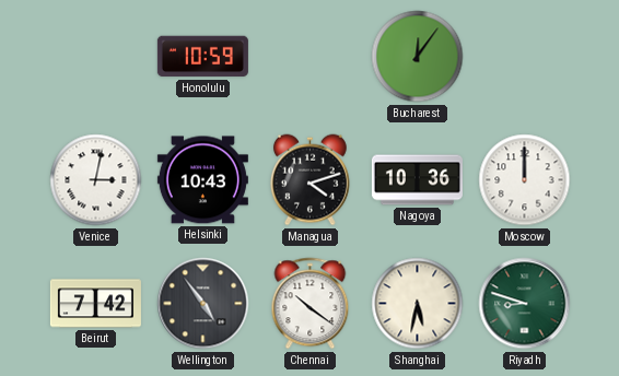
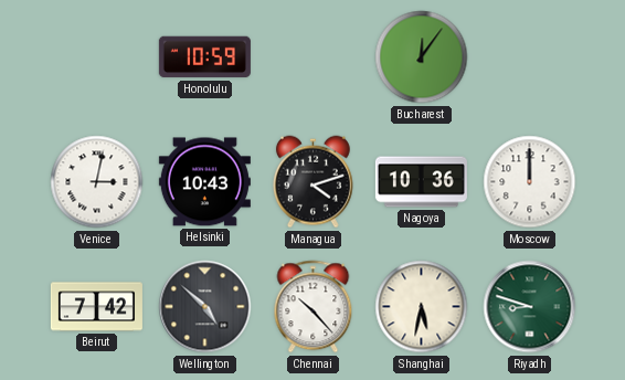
Wellington: 4:54 -> 4:52 (205, 307)
Chennai: 10:21 -> 10:23 (314, 307)
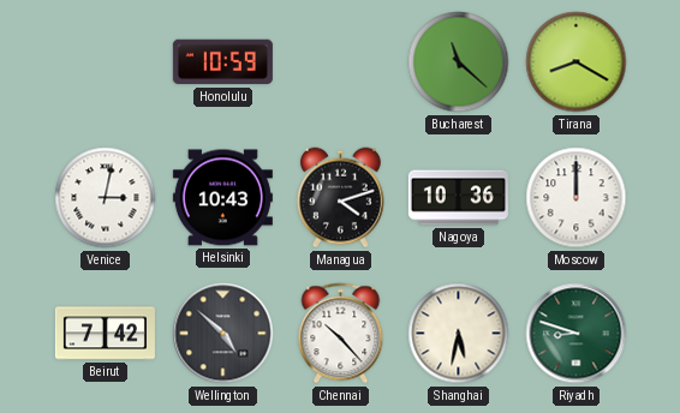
Bucharest: 12:06 -> 11:22 (459, 62)
Tirana: none -> 8:20 (577, 62)
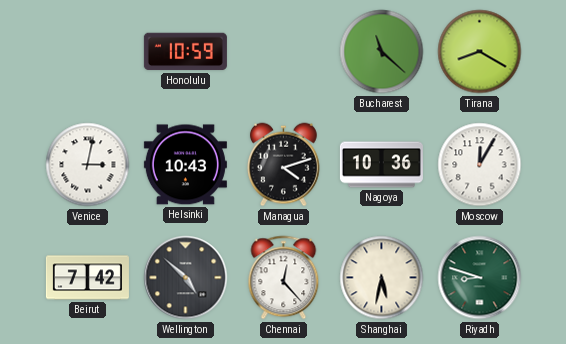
Moscow: 12:00 -> 12:05 (480, 165)
Chennai: 10:23 -> 12:23 (284, 278)
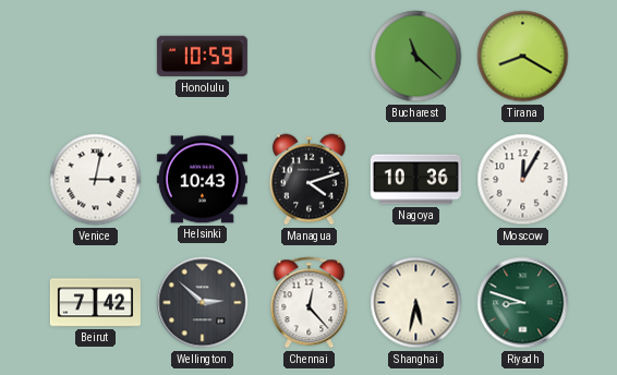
Wellington: 4:52 -> 2:52 (203, 303)
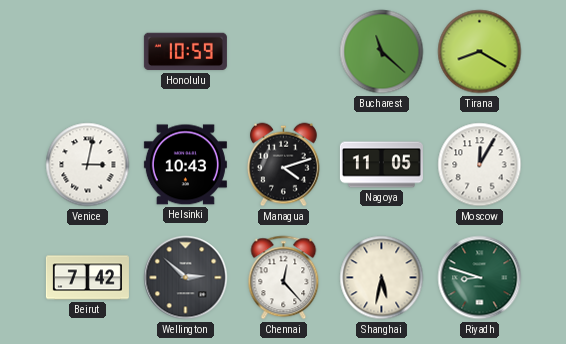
Nagoya: 10:36 -> 11:05 (381, 165)
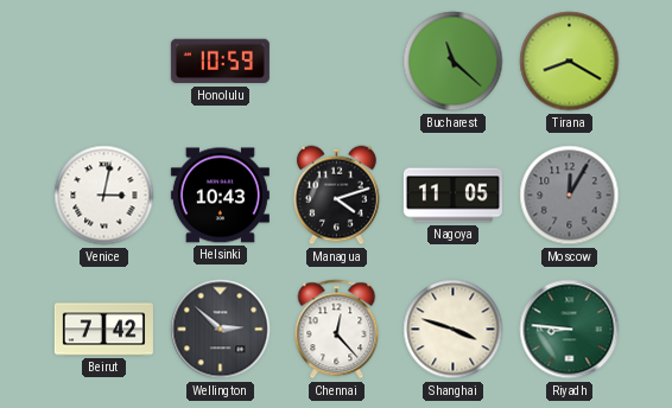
Moscow dial: white -> grey (570, 196)
Shanghai: 5:32 -> 3:48 (454, 330)
Riyadh: 8:48 -> 8:46 (570, 330)
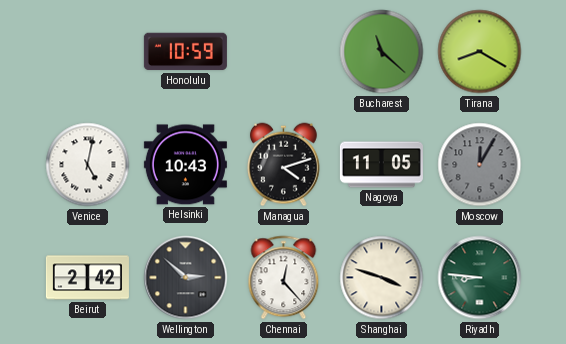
Venice: 3:02 -> 5:02 (88, 165)
Beirut: 7:42 -> 2:42 (87, 278)
